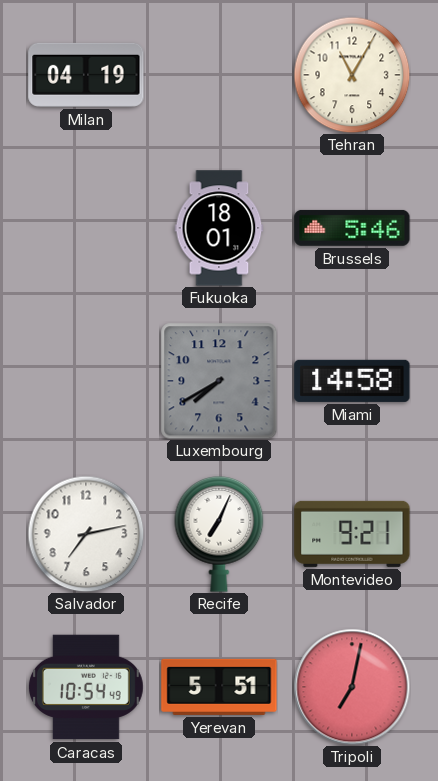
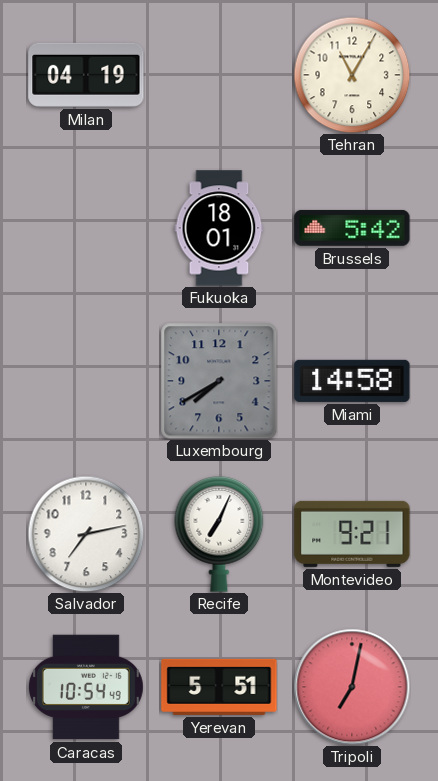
Brussels: 5:46 -> 5:42 (352, 228)
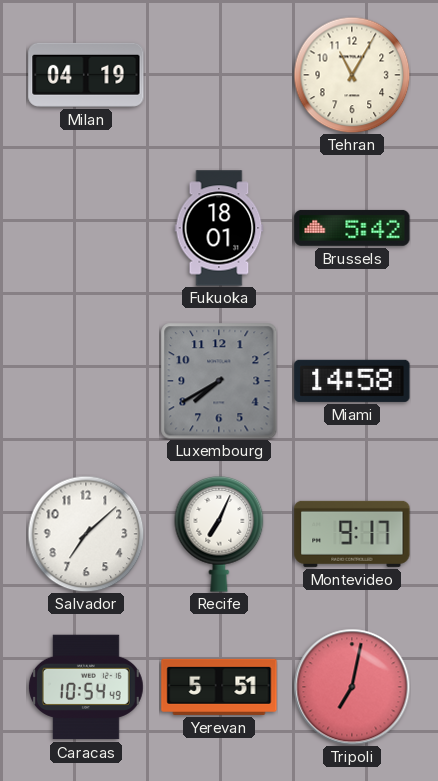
Salvador: 7:13 -> 7:08 (86, 534)
Montevideo: 9:21 -> 9:17 (352, 534)
